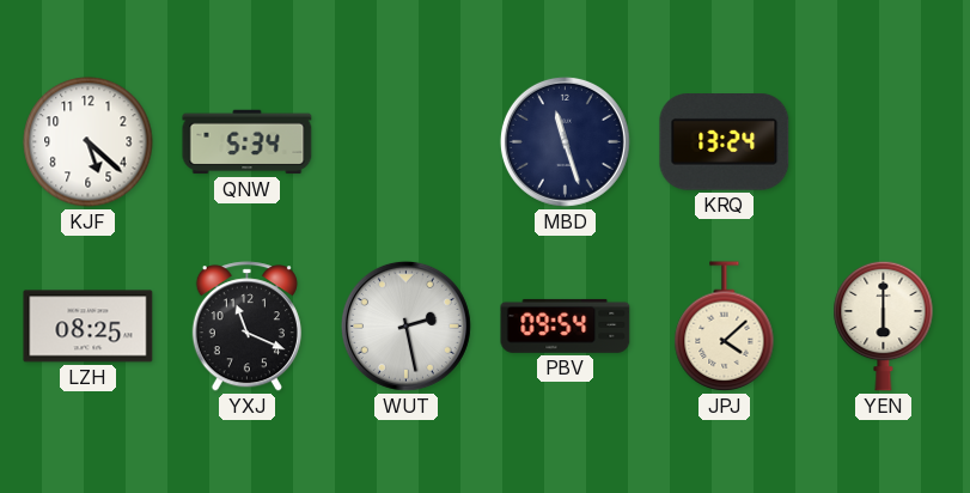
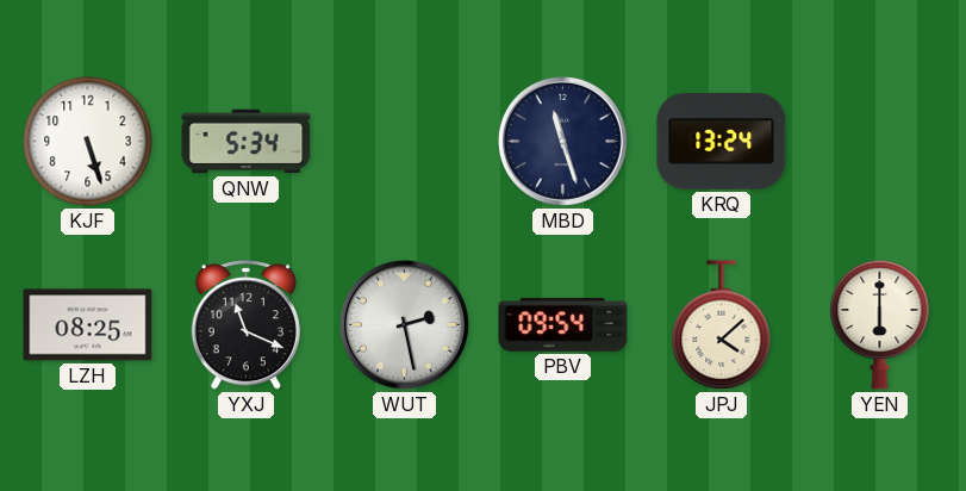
KJF: 5:22 -> 5:27 (88, 142)
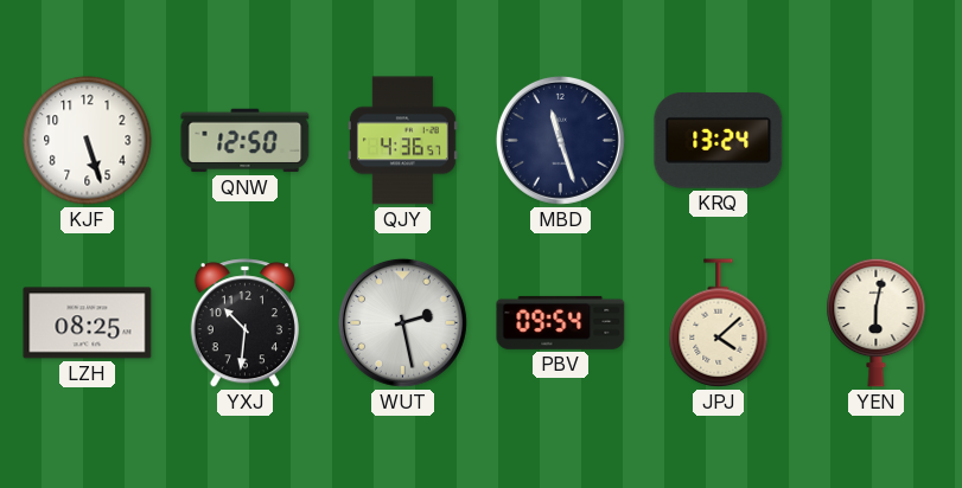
QNW: 5:34 -> 12:50 (246, 141)
QJY: none -> 4:36 (402, 141)
YXJ: 11:19 -> 10:31 (244, 323)
YEN: 6:00 -> 6:02 (877, 322)
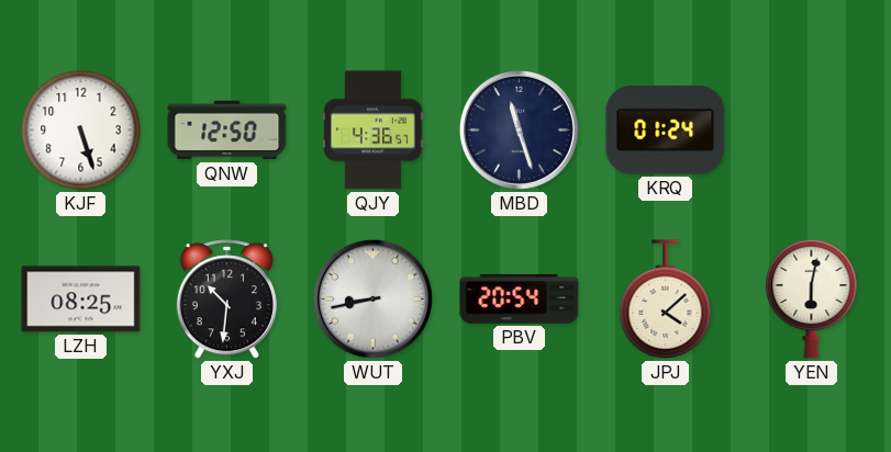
KRQ: 13:24 -> 01:24 (666, 131)
WUT: 2:28 -> 8:43 (372, 298)
PBV: 09:54 -> 20:54 (520, 298)
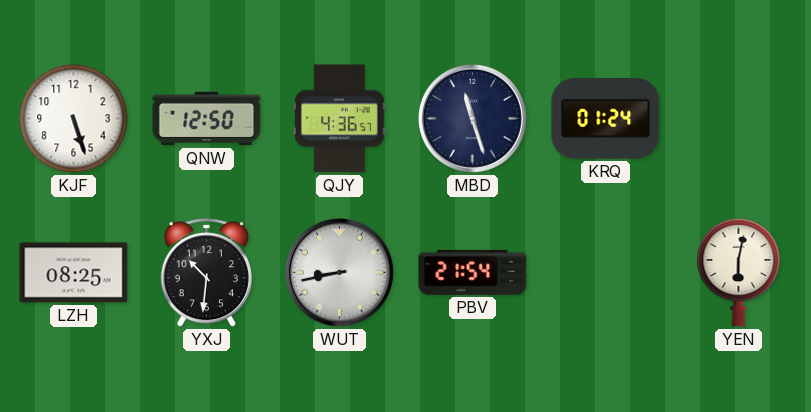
PBV: 20:54 -> 21:54 (473, 272)
JPJ: 4:08 -> none (666, 300)
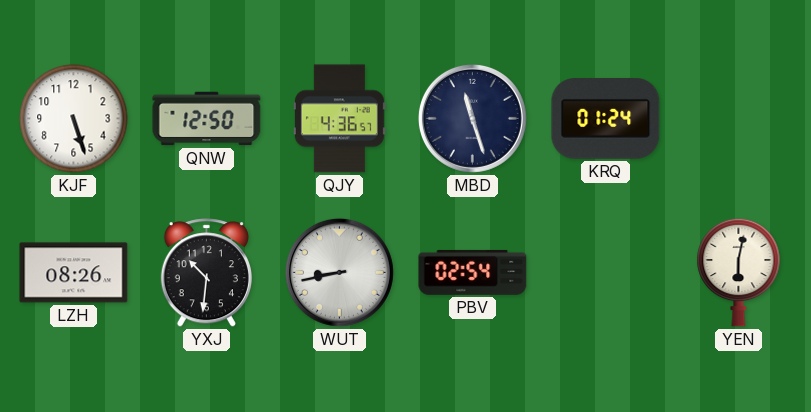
LZH: 08:25 -> 08:26 (74, 273)
PBV: 21:54 -> 02:54 (473, 272)
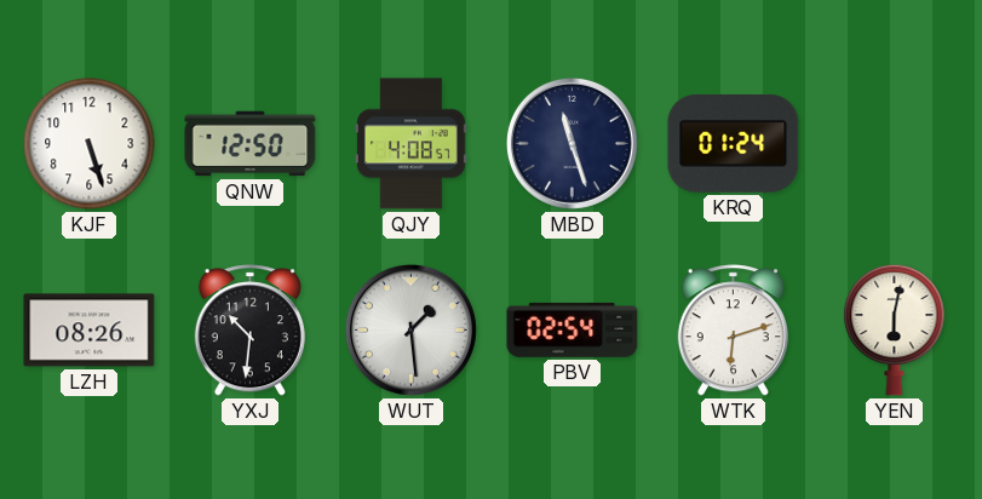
QJY: 4:36 -> 4:08 (410, 144)
WUT: 8:43 -> 1:29 (410, 329)
WTK: none -> 6:12 (733, 331)
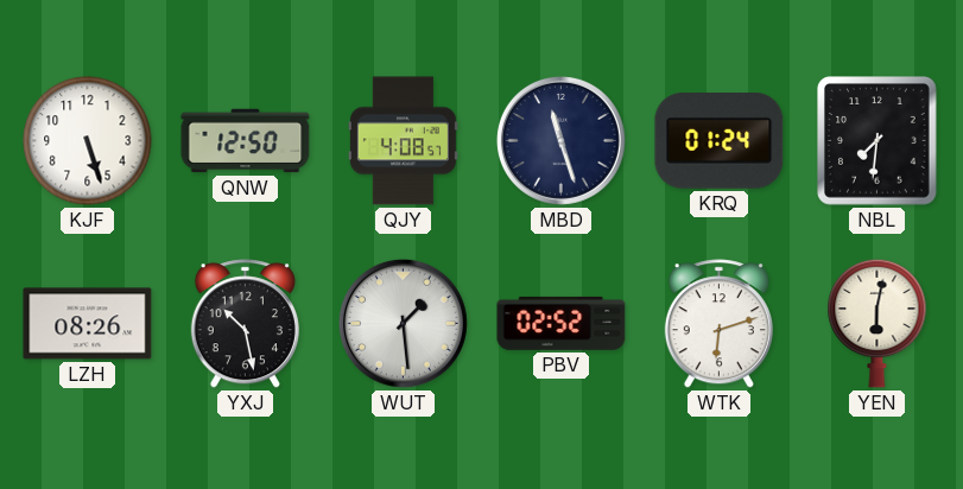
NBL: none -> 7:31 (878, 141)
YXJ: 10:31 -> 10:28 (245, 324)
PBV: 02:54 -> 02:52 (562, 323)
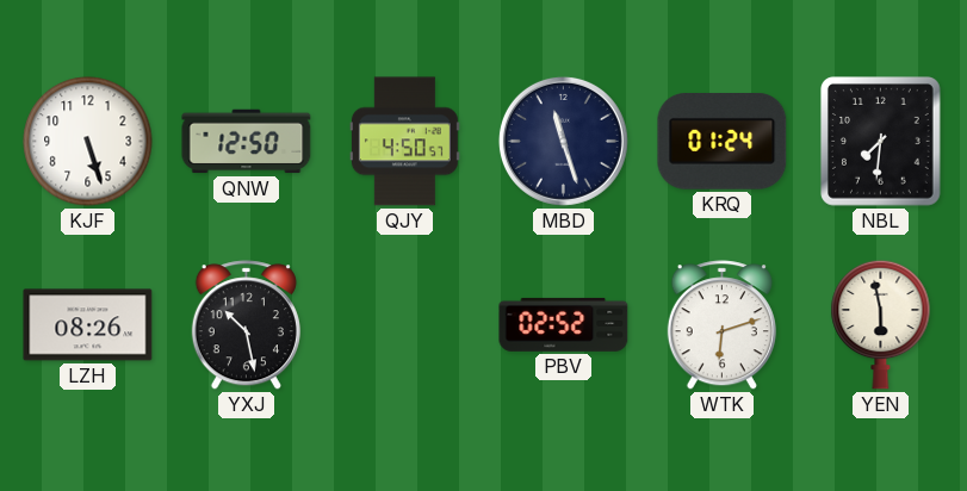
QJY: 4:08 -> 4:50 (404, 142)
WUT: 1:29 -> none (403, 323)
YEN: 6:02 -> 5:58 (881, 324)
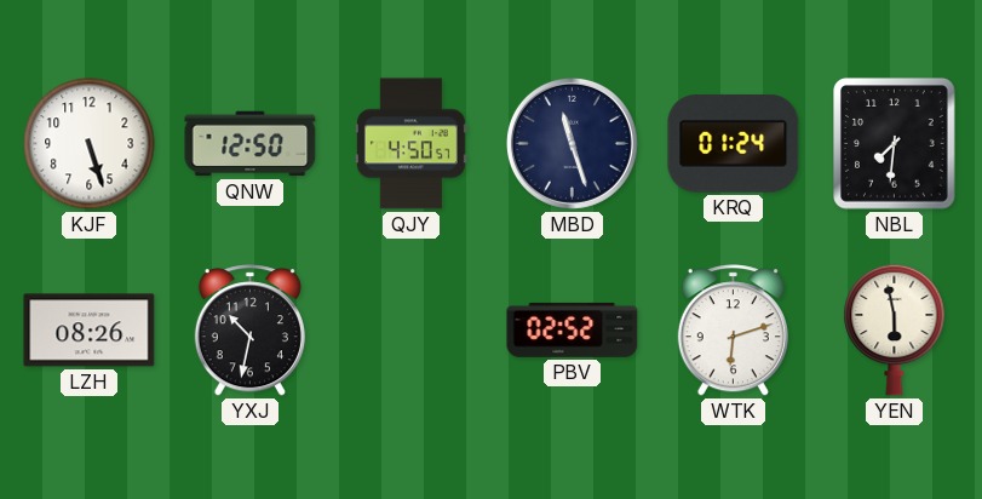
YXJ: 10:28 -> 10:32 (249, 331)
